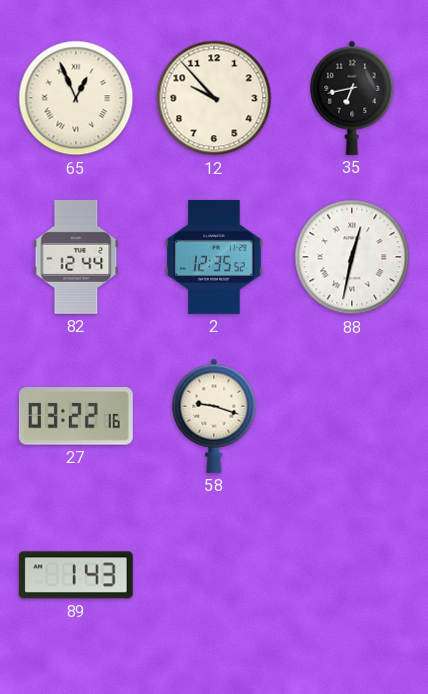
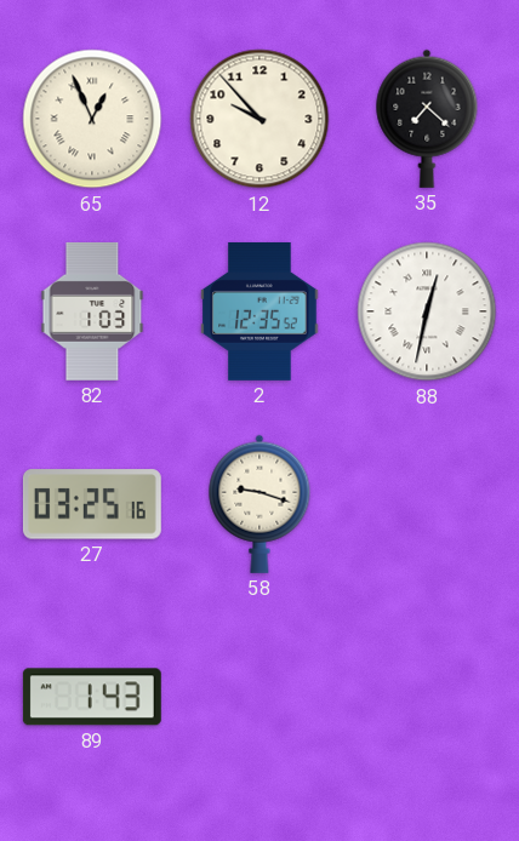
35: 6:43 -> 7:22 (427, 119)
82: 12:44 -> 1:03 (92, 311)
27: 03:22 -> 03:25 (92, 504)
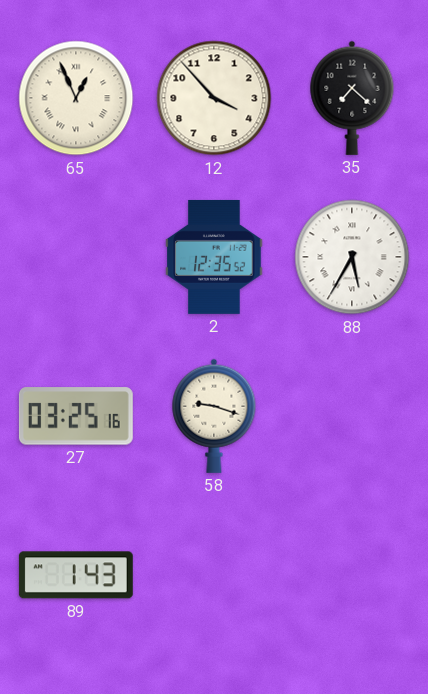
12: 9:53 -> 3:53 (214, 98)
82: 1:03 -> none (92, 311)
88: 12:32 -> 5:35 (352, 257)
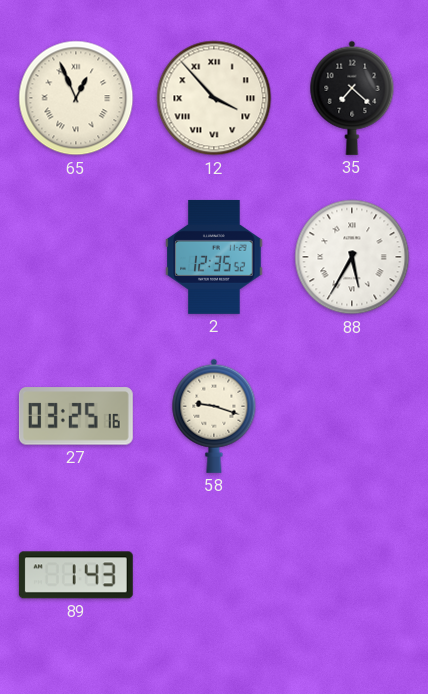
12 numerals: Arabic -> Roman (214, 98)
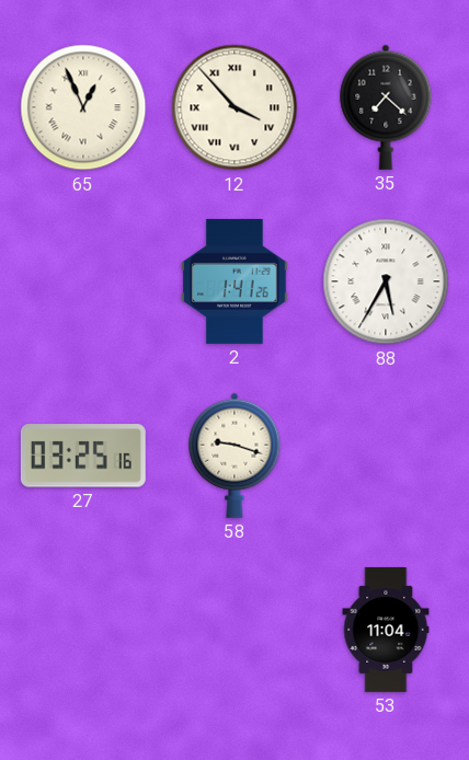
2: 12:35 -> 1:41 (234, 281)
89: 1:43 -> none (76, 575)
53: none -> 11:04 (386, 630)
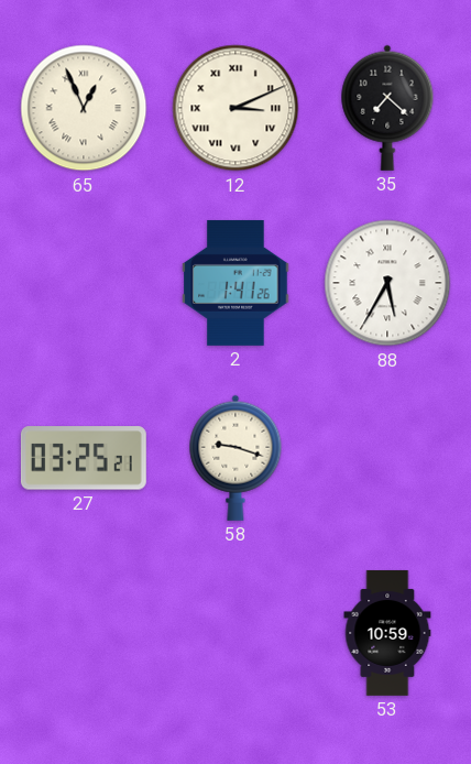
12: 3:53 -> 3:11 (235, 108)
27: 03:25:16 -> 03:25:21 (84, 458)
53: 11:04 -> 10:59 (387, 633)
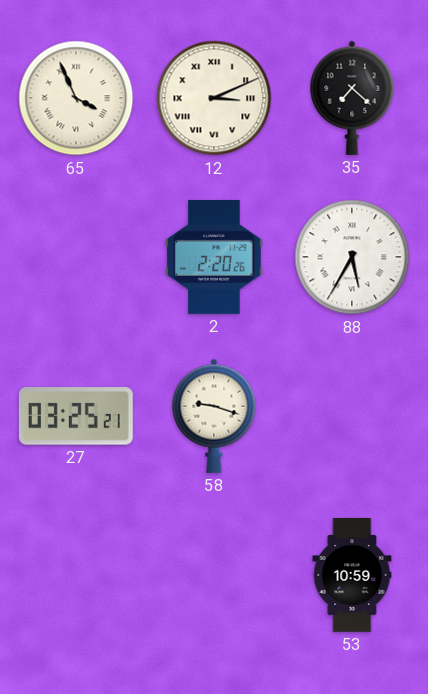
65: 12:56 -> 3:56 (76, 98)
2: 1:41 -> 2:20 (214, 257)
